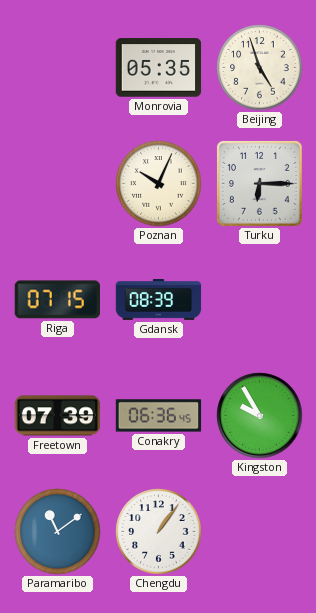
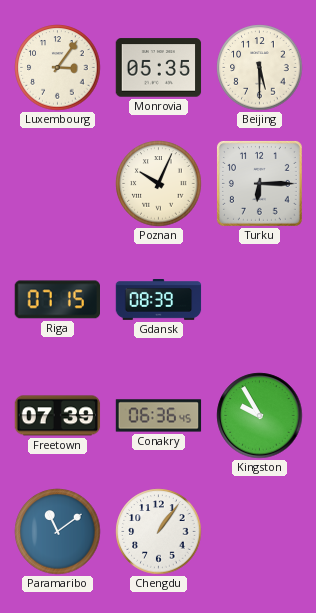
Luxembourg: none -> 3:06 (58, 68)
Beijing: 4:57 -> 5:30 (260, 68)
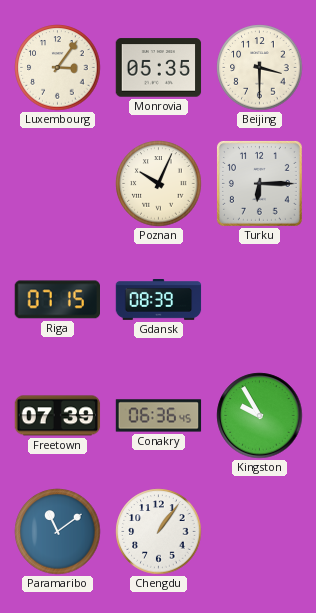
Beijing: 5:30 -> 3:30 (260, 68)
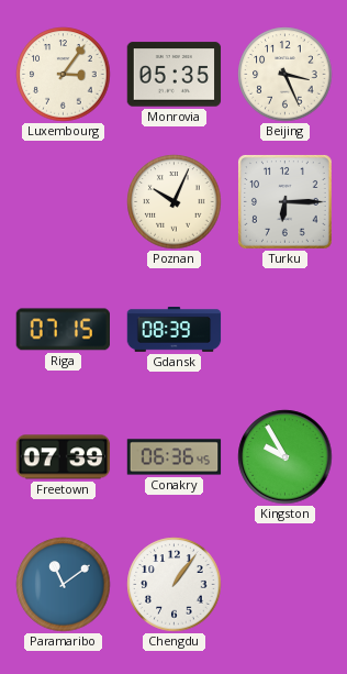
Beijing: 3:30 -> 3:26 (286, 75)
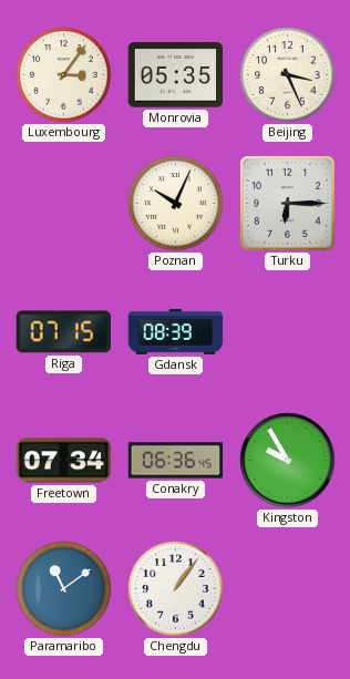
Freetown: 07:39 -> 07:34 (64, 461)
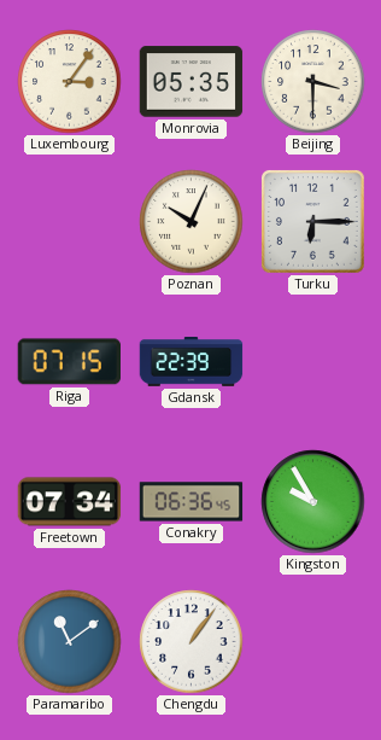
Beijing: 3:26 -> 3:30 (313, 82)
Gdansk: 08:39 -> 22:39 (192, 362)
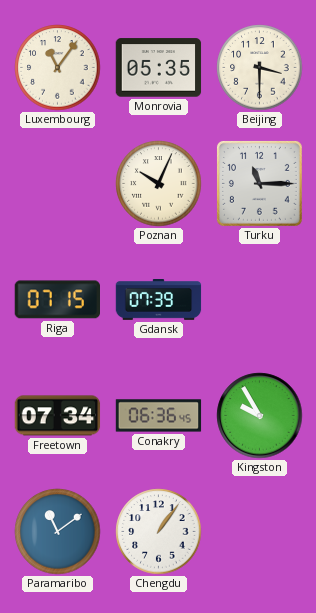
Luxembourg: 3:06 -> 11:06 (58, 68)
Turku: 6:15 -> 11:15 (259, 183)
Gdansk: 22:39 -> 07:39 (159, 300)
